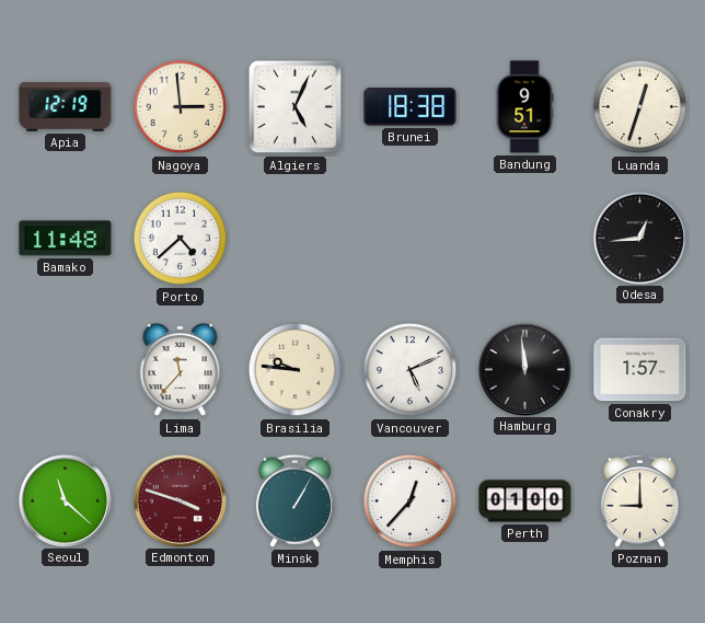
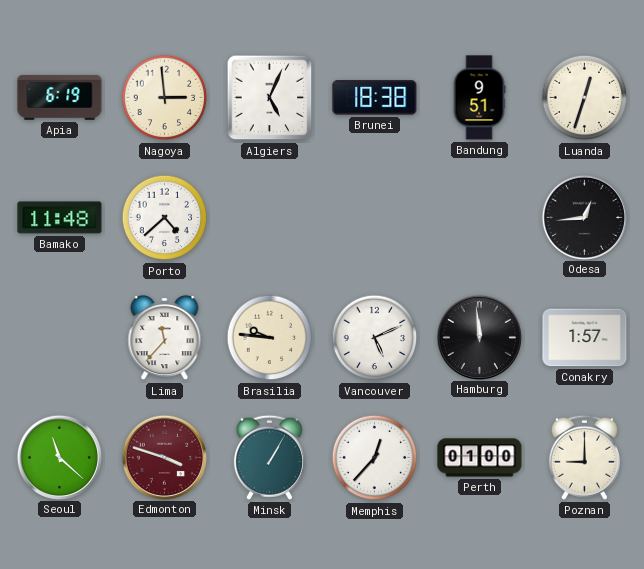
Apia: 12:19 -> 6:19 (60, 97)
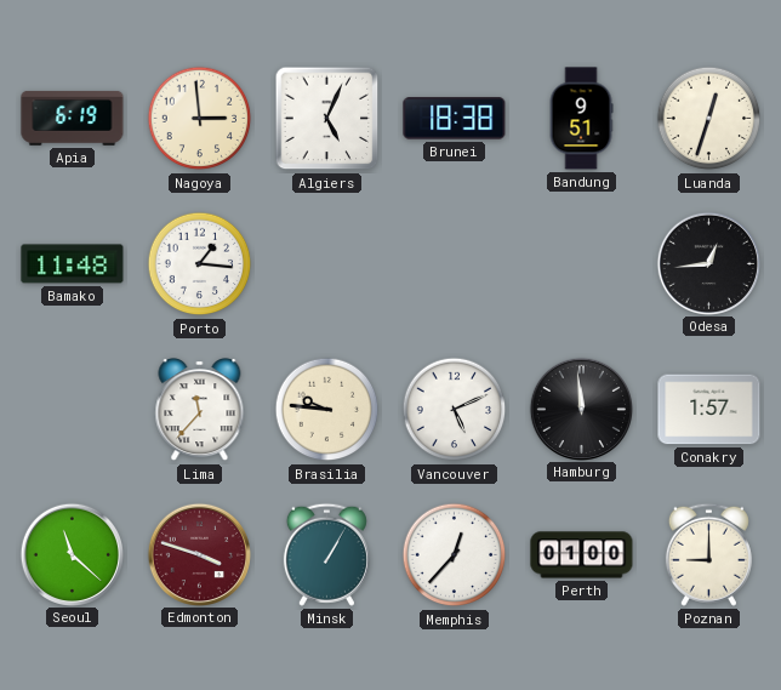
Porto: 4:38 -> 1:16 (200, 264)
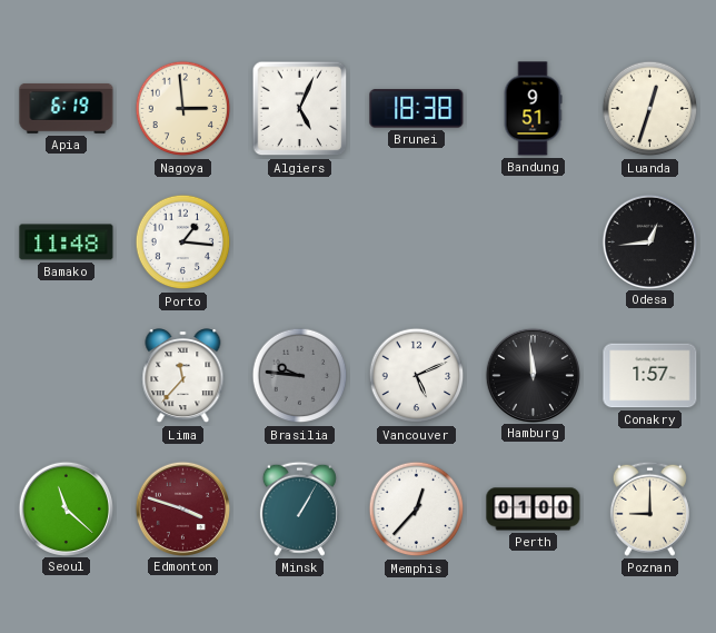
Brasilia dial: cream -> grey (300, 376)
